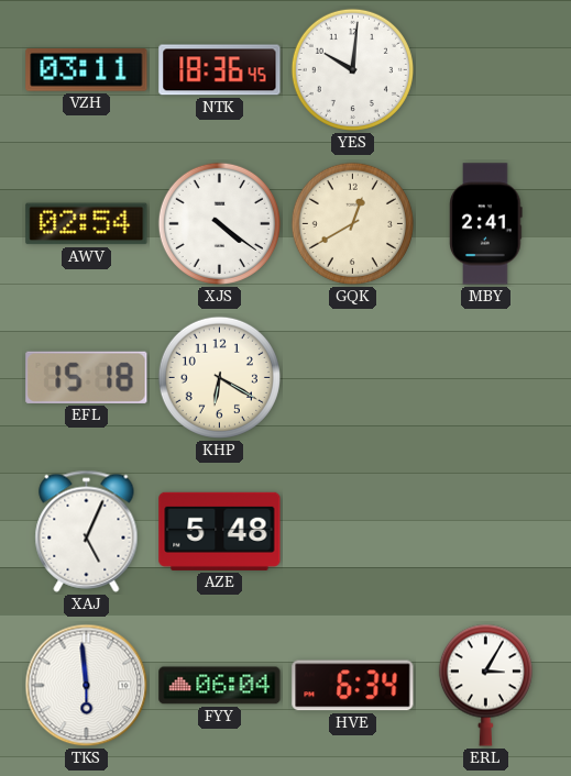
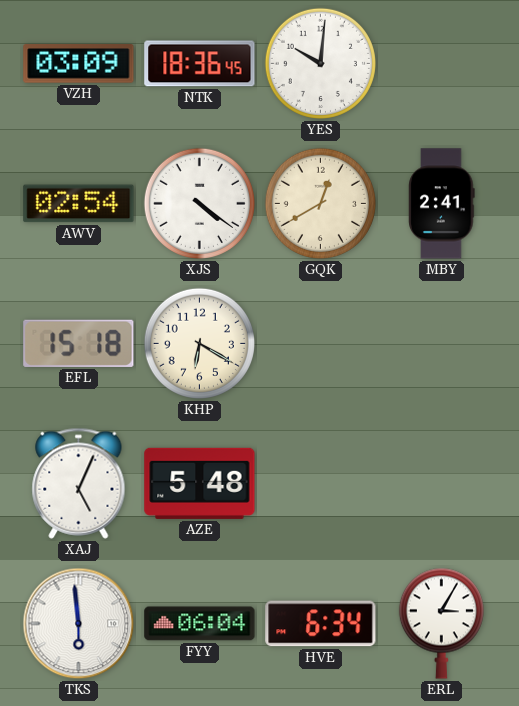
VZH: 03:11 -> 03:09 (79, 64)
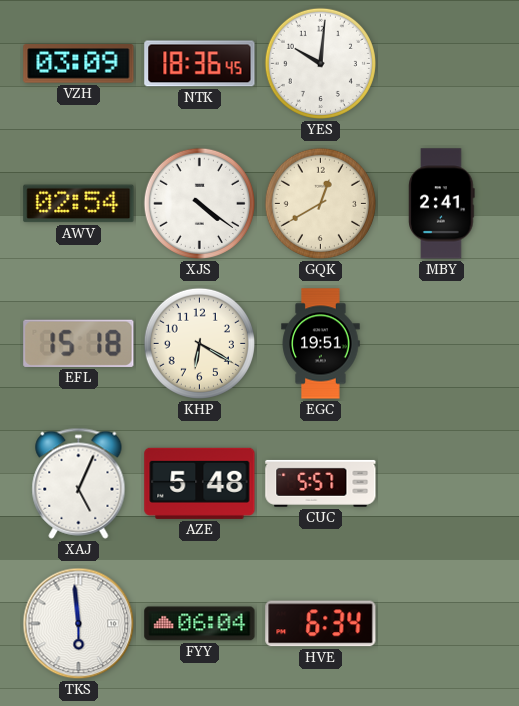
EGC: none -> 19:51 (321, 344)
CUC: none -> 5:57 (321, 483)
ERL: 3:05 -> none (441, 623)
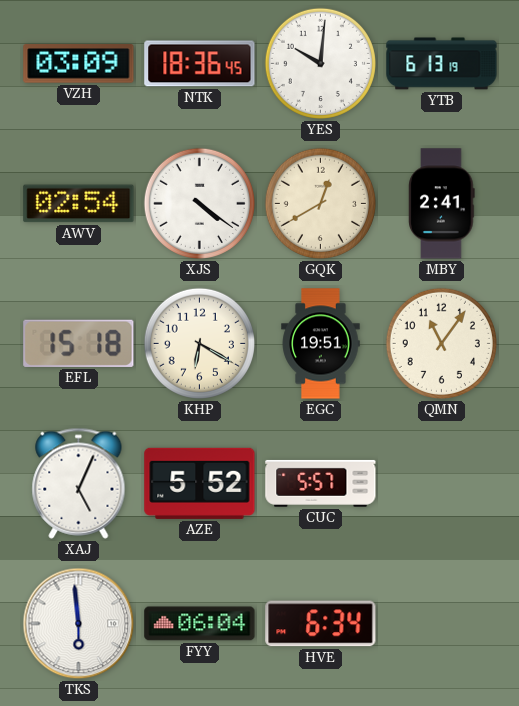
YTB: none -> 6:13 (442, 64)
QMN: none -> 11:06 (441, 343)
AZE: 5:48 -> 5:52 (200, 483)
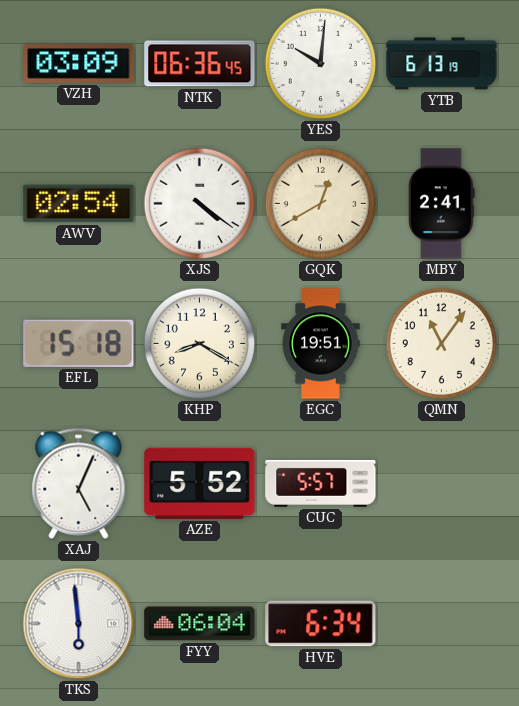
NTK: 18:36 -> 06:36 (200, 64)
KHP: 6:20 -> 8:20 (199, 343)
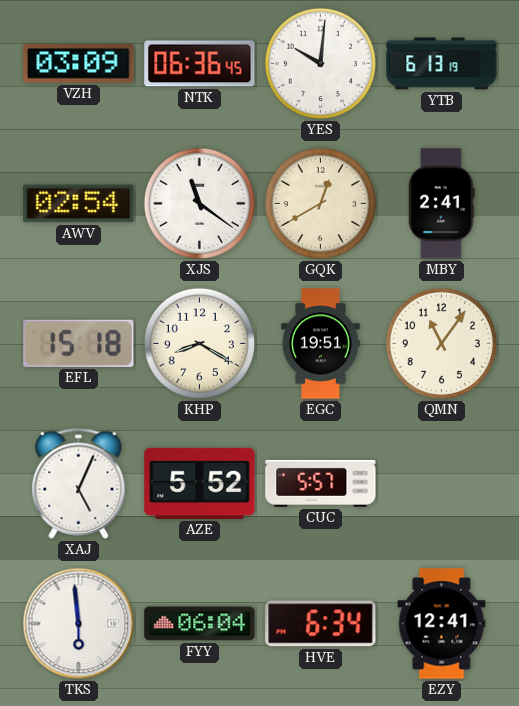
XJS: 4:21 -> 11:21 (199, 203)
EZY: none -> 12:41 (442, 624)
